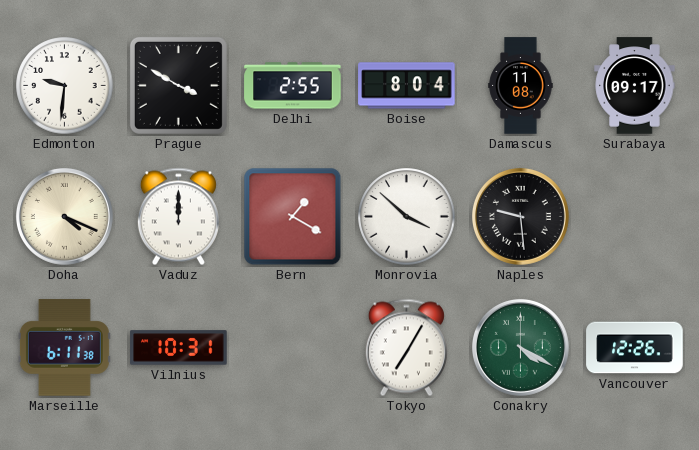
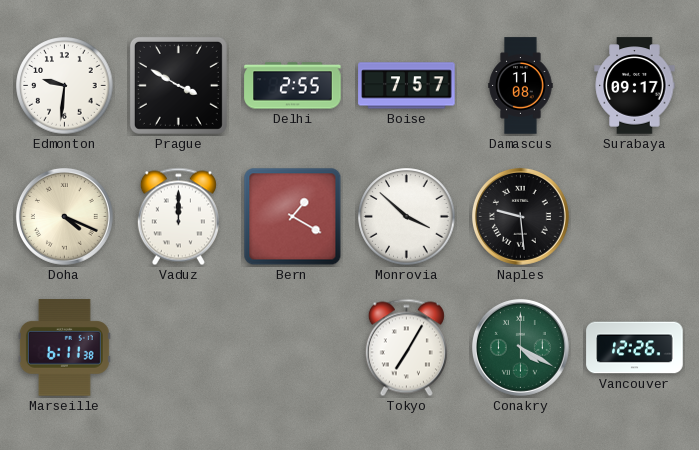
Boise: 8:04 -> 7:57 (407, 86)
Vilnius: 10:31 -> none (179, 348)
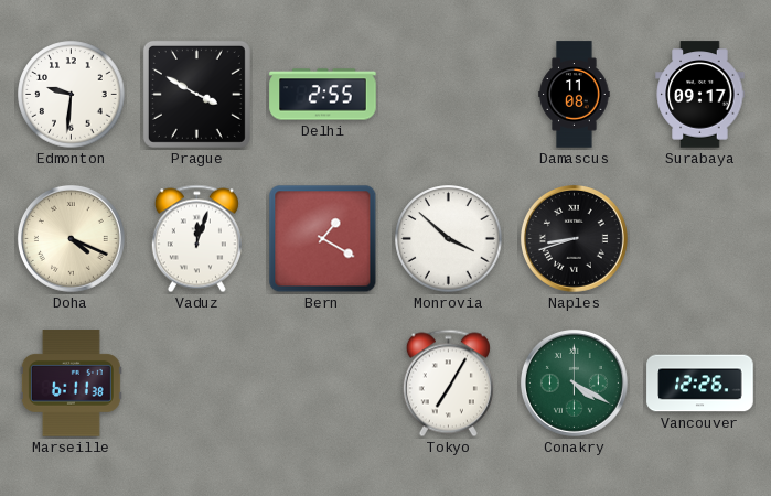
Boise: 7:57 -> none (407, 86)
Vaduz: 12:00 -> 12:03 (196, 239)
Naples: 9:29 -> 8:42 (574, 238)
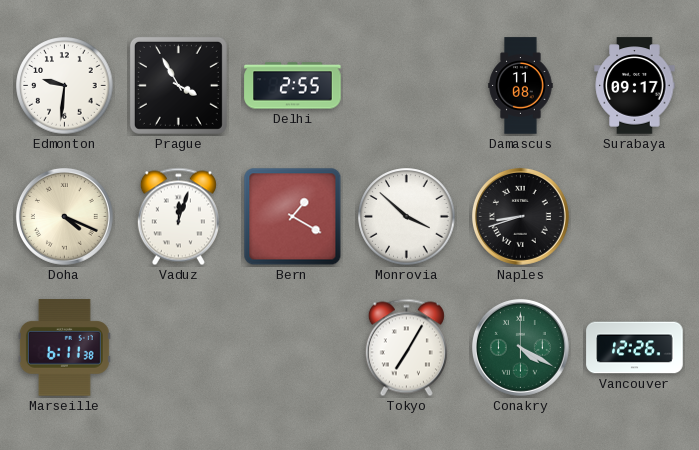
Prague: 3:50 -> 3:55 (178, 85)
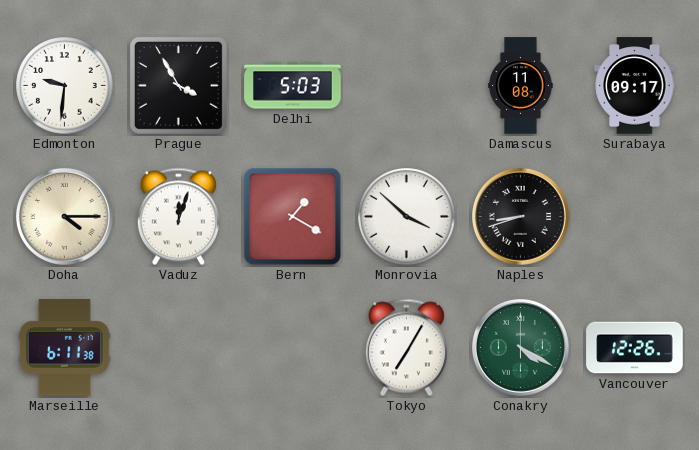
Delhi: 2:55 -> 5:03 (293, 86)
Doha: 4:19 -> 4:15 (64, 216)
